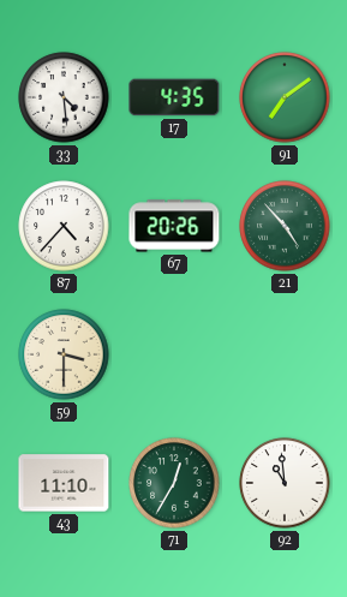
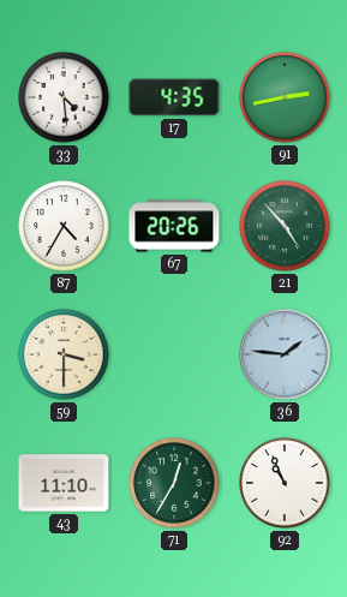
91: 7:09 -> 2:43 (285, 97)
87: 4:37 -> 4:35 (64, 226)
36: none -> 1:46 (285, 354)
92: 10:59 -> 10:56 (285, 483)
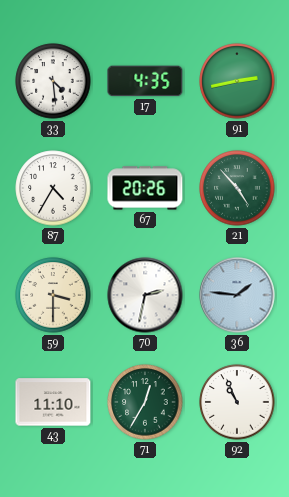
70: none -> 2:32 (145, 295)
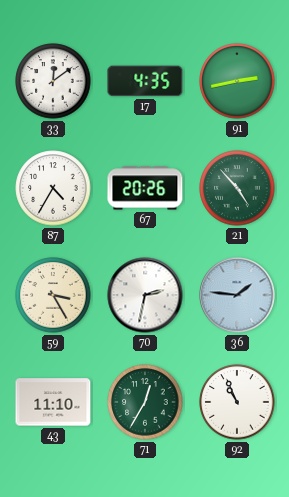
33: 4:29 -> 12:09 (53, 81)
59: 3:30 -> 3:25 (53, 295)
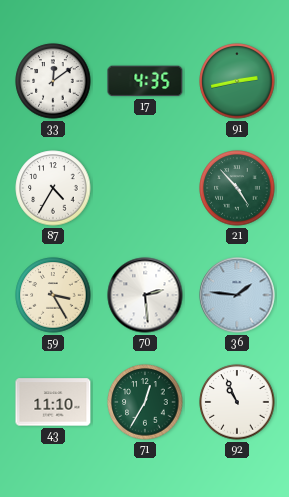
67: 20:26 -> none (145, 188)
70: 2:32 -> 2:29 (145, 295)
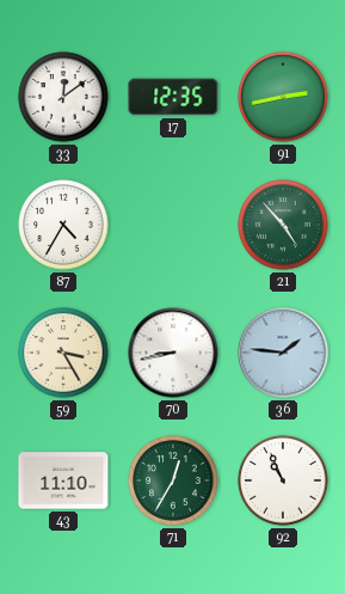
17: 4:35 -> 12:35 (173, 97)
70: 2:29 -> 8:43 (173, 353)
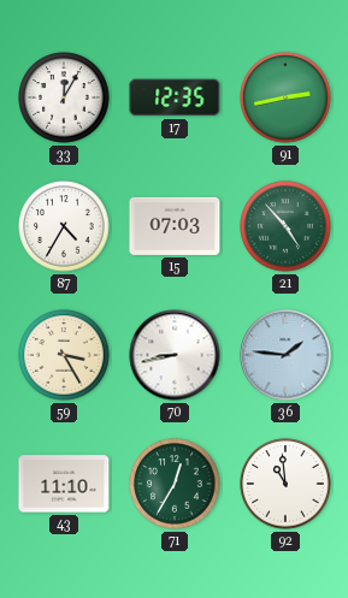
33: 12:09 -> 12:05 (64, 97)
15: none -> 07:03 (175, 226)
92: 10:56 -> 10:59 (285, 484)
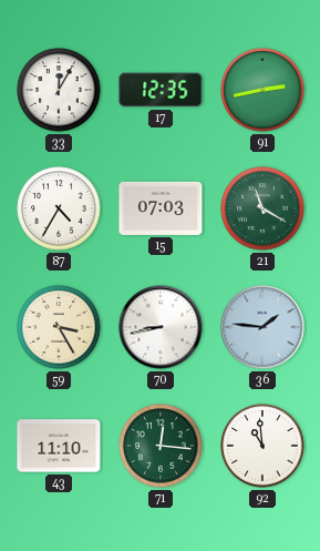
21: 4:53 -> 11:20 (262, 208)
71: 12:35 -> 12:16 (161, 446)
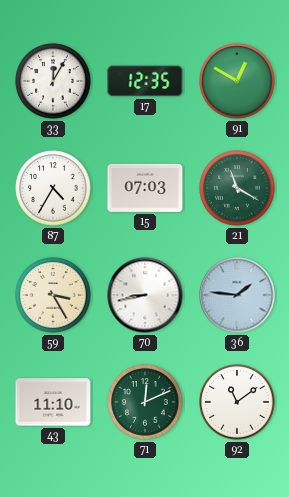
91: 2:43 -> 12:50 (237, 81)
71: 12:16 -> 12:11 (145, 402)
92: 10:59 -> 11:09 (237, 402)
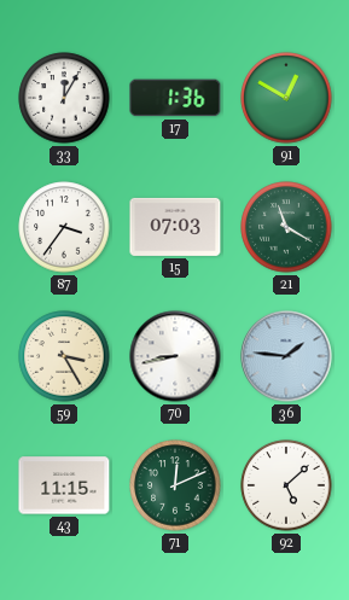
17: 12:35 -> 1:36 (175, 98)
87: 4:35 -> 3:36 (64, 227)
43: 11:10 -> 11:15 (64, 485)
92: 11:09 -> 5:08 (286, 485)
